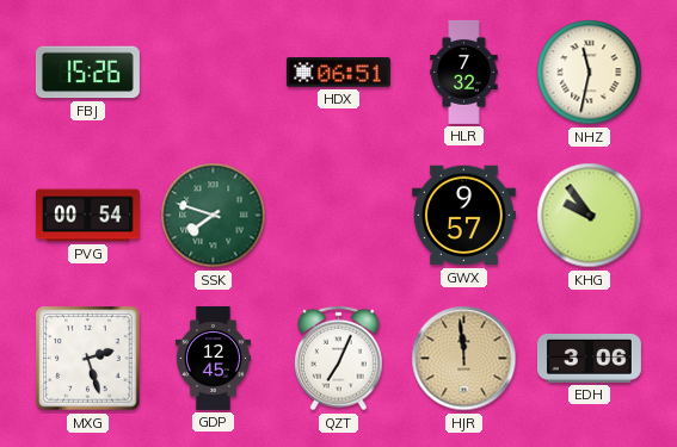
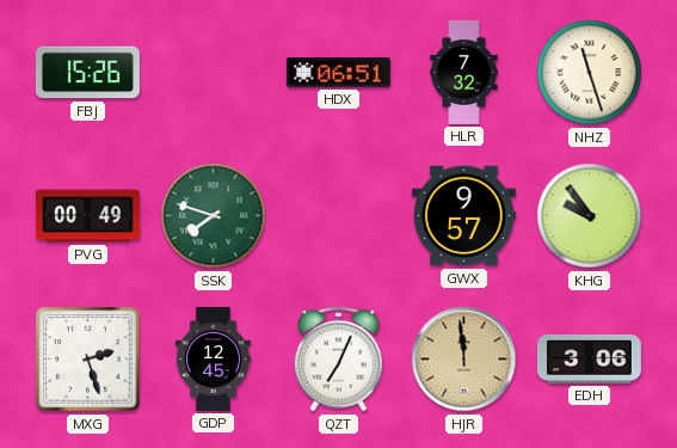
NHZ: 11:32 -> 11:27 (590, 73)
PVG: 00:54 -> 00:49 (87, 216)
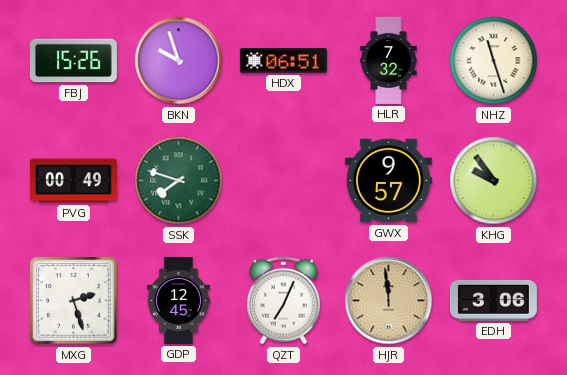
BKN: none -> 9:57 (179, 61)
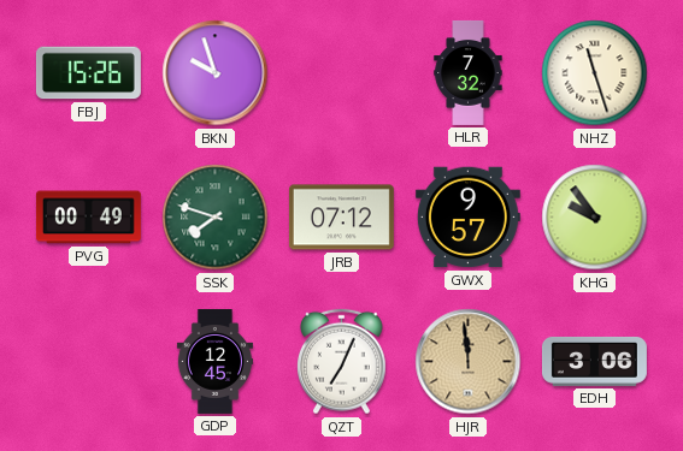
HDX: 06:51 -> none (283, 61)
JRB: none -> 07:12 (341, 218)
MXG: 2:27 -> none (74, 301)
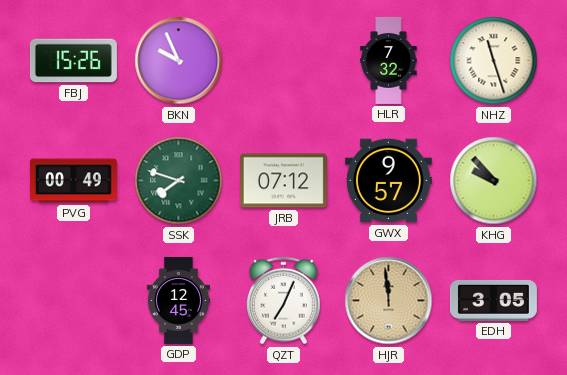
BKN: 9:57 -> 9:56 (179, 61)
KHG: 9:54 -> 9:53 (494, 181)
EDH: 3:06 -> 3:05 (493, 300)
